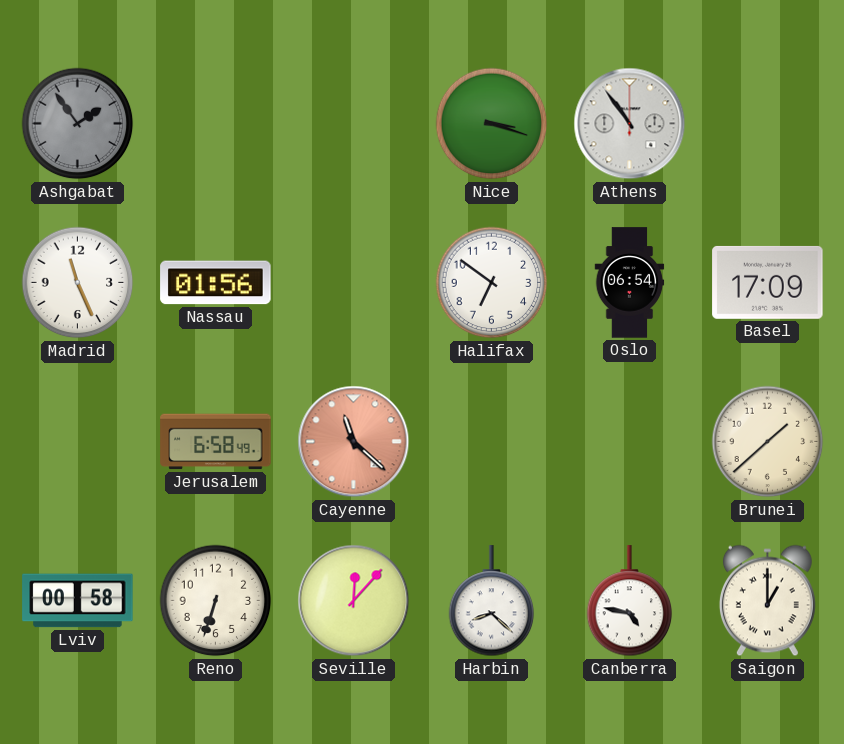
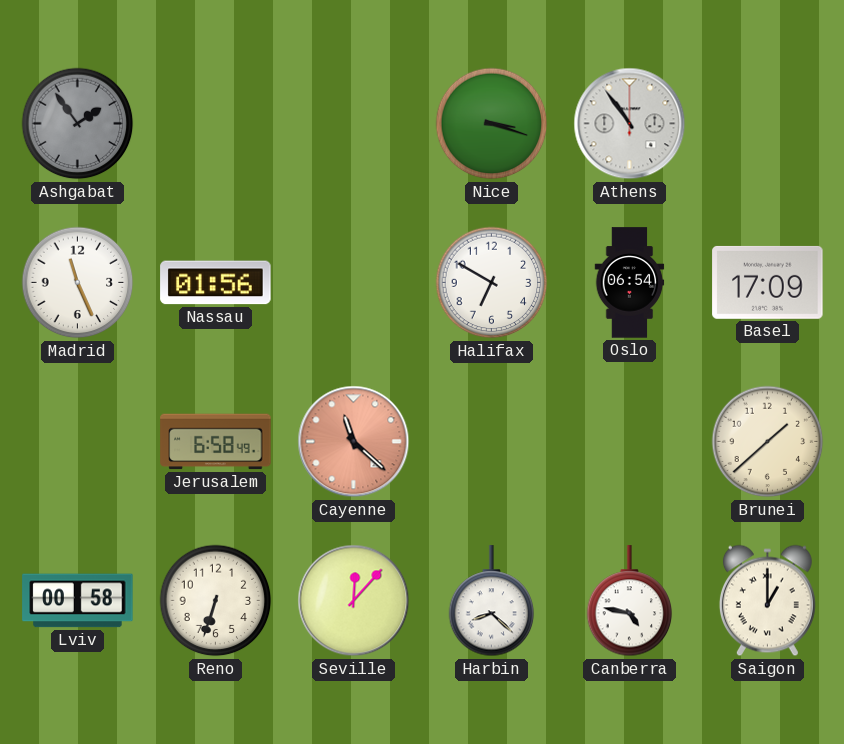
Halifax: 6:51 -> 6:50 (492, 283)
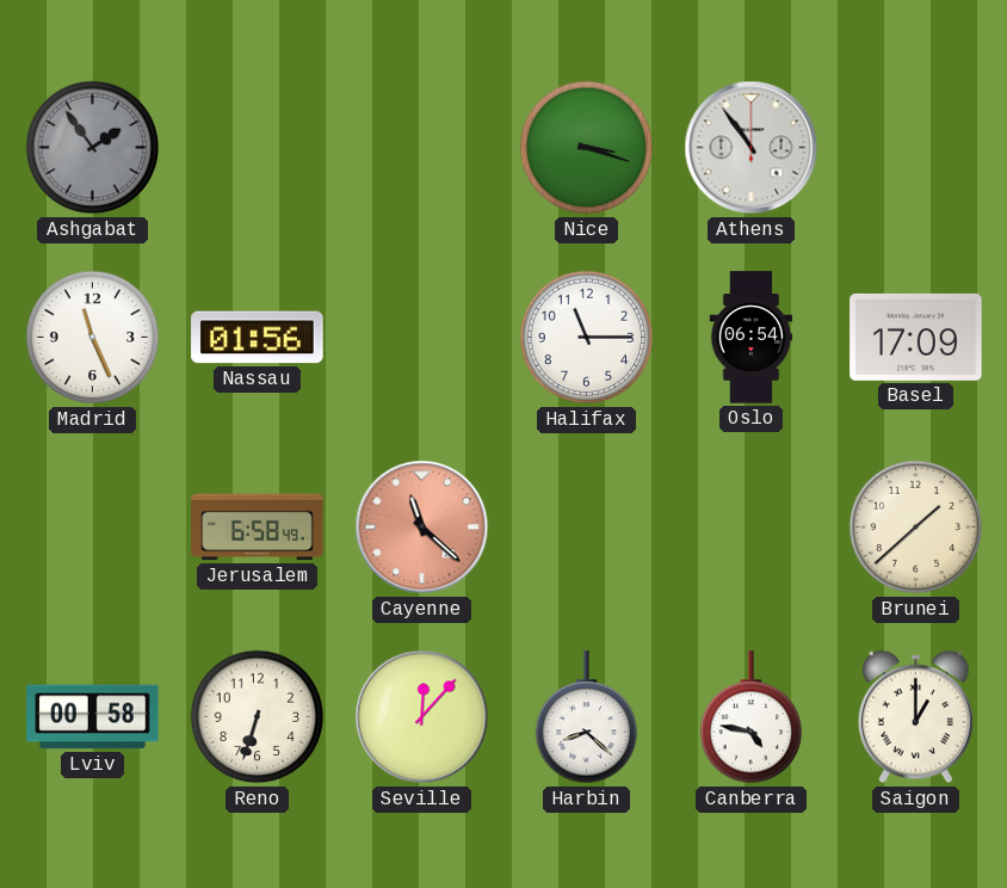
Halifax: 6:50 -> 11:15 (587, 338)
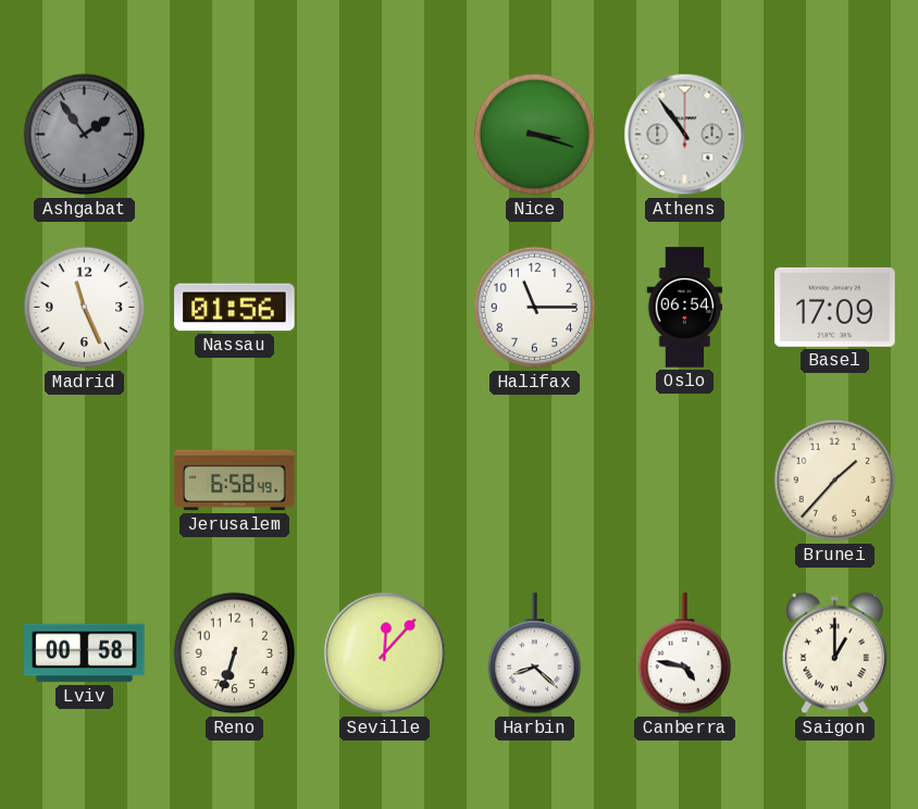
Cayenne: 11:22 -> none (422, 528)
Brunei: 1:38 -> 1:37 (835, 481)
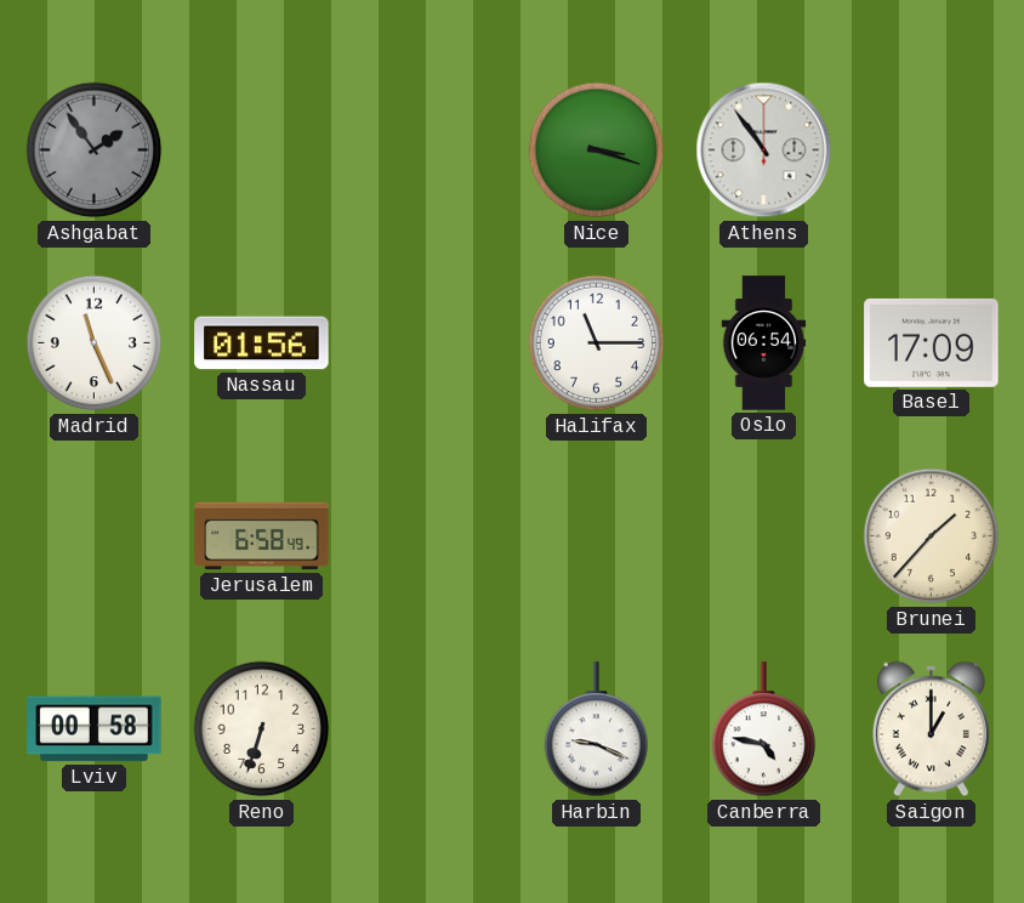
Seville: 12:07 -> none (385, 654)
Harbin: 8:22 -> 9:19 (597, 729)
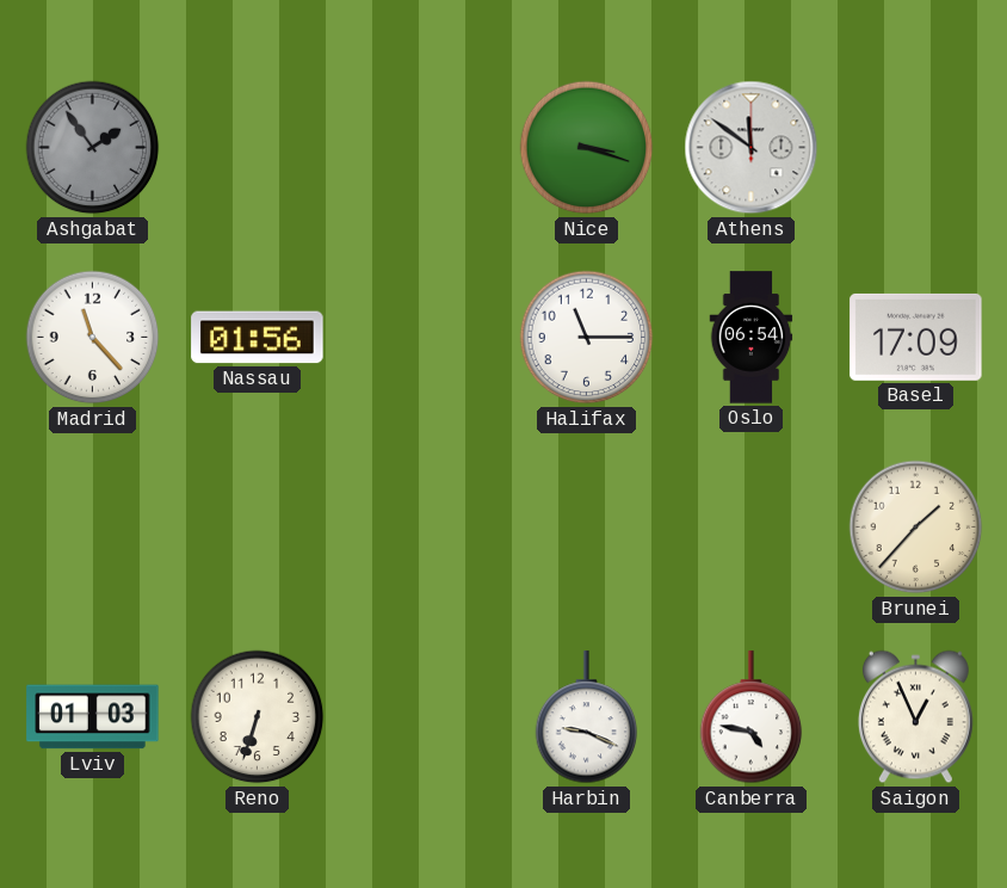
Athens: 10:54 -> 11:51 (752, 148)
Madrid: 11:26 -> 11:23 (93, 338)
Jerusalem: 6:58 -> none (262, 536)
Lviv: 00:58 -> 01:03 (93, 717)
Saigon: 1:00 -> 12:56 (915, 717)
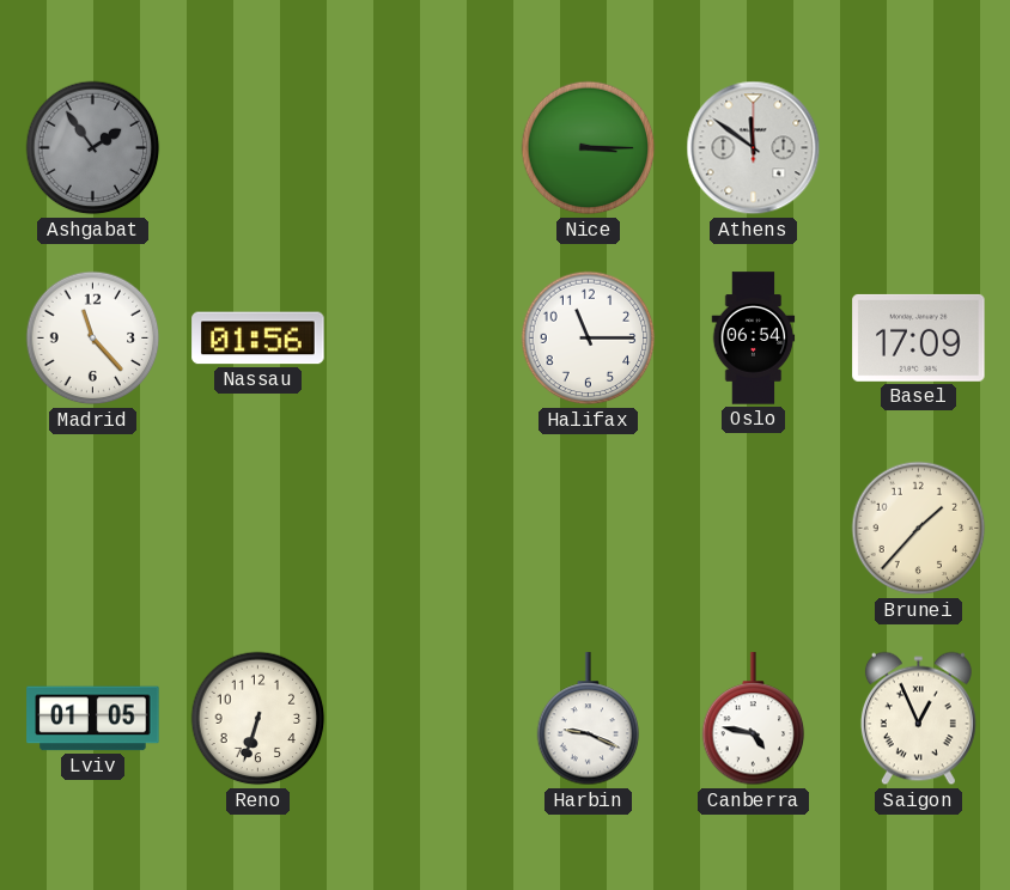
Nice: 3:18 -> 3:15 (589, 148)
Lviv: 01:03 -> 01:05 (93, 719)
